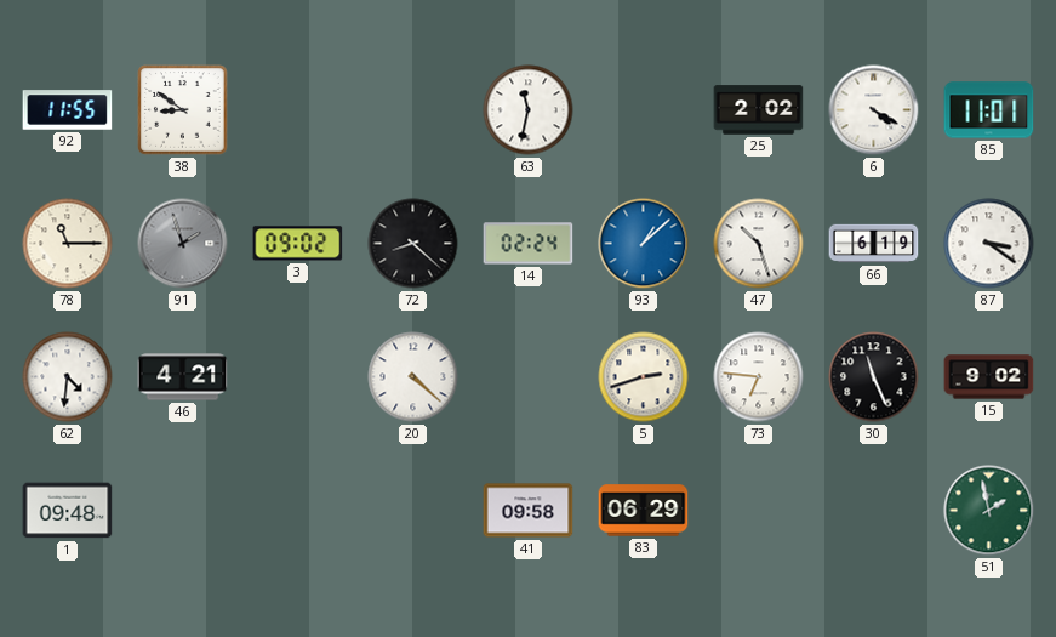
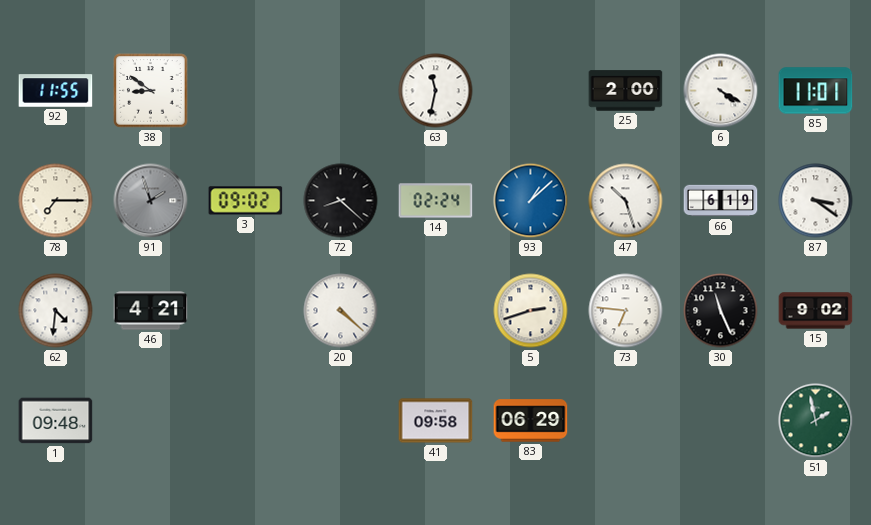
25: 2:02 -> 2:00 (626, 91)
78: 11:15 -> 7:15 (56, 201)
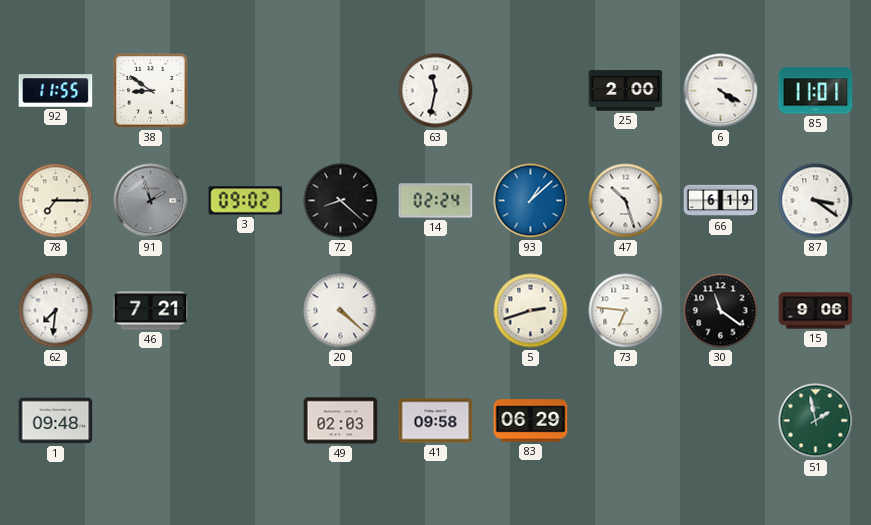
62: 4:31 -> 7:31 (56, 311)
46: 4:21 -> 7:21 (151, 311)
30: 11:26 -> 11:21 (721, 311)
15: 9:02 -> 9:06 (816, 311)
49: none -> 02:03 (341, 421)
